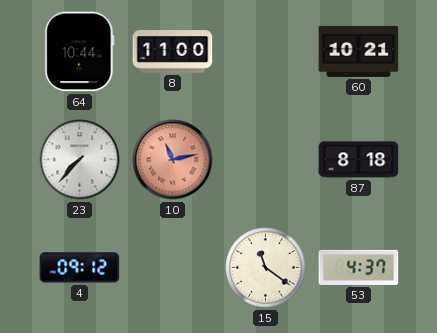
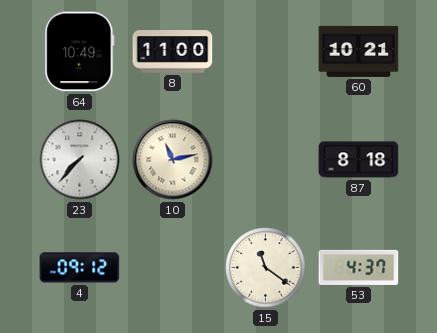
64: 10:44 -> 10:49 (80, 52)
10 dial: salmon -> cream (173, 160)
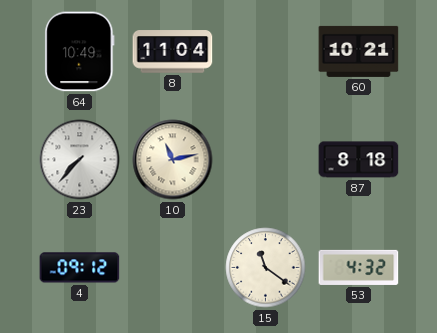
8: 11:00 -> 11:04 (173, 52)
53: 4:37 -> 4:32 (359, 267)
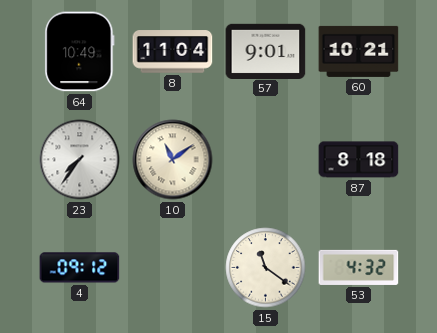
57: none -> 9:01 (266, 51)
23: 7:37 -> 7:36 (80, 160)
10: 11:13 -> 11:09 (173, 160)
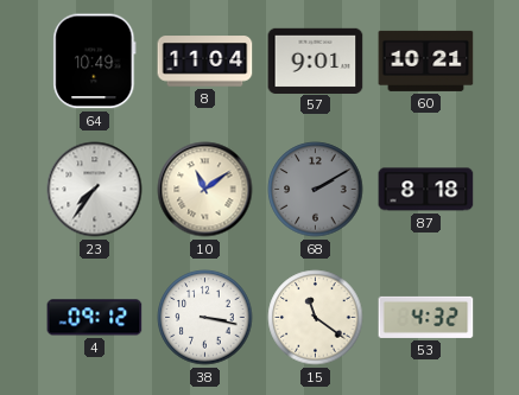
68: none -> 2:10 (316, 190)
38: none -> 3:17 (205, 318)
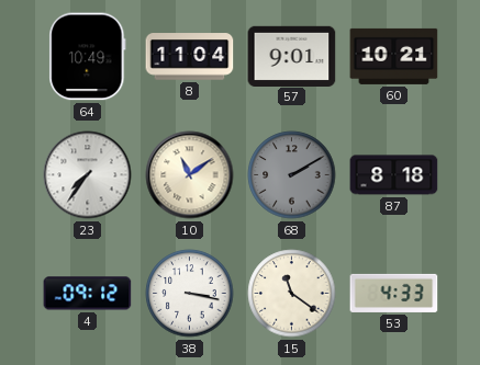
53: 4:32 -> 4:33 (394, 293)
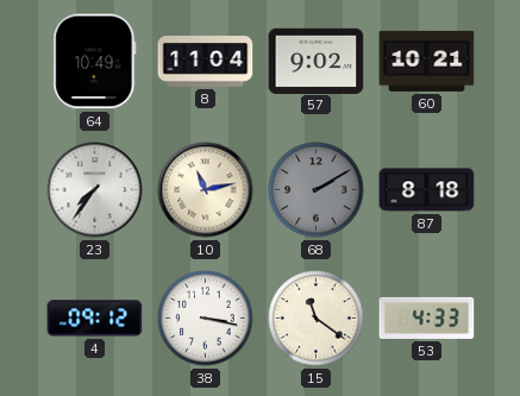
57: 9:01 -> 9:02 (317, 61)
10: 11:09 -> 11:13 (206, 190)
